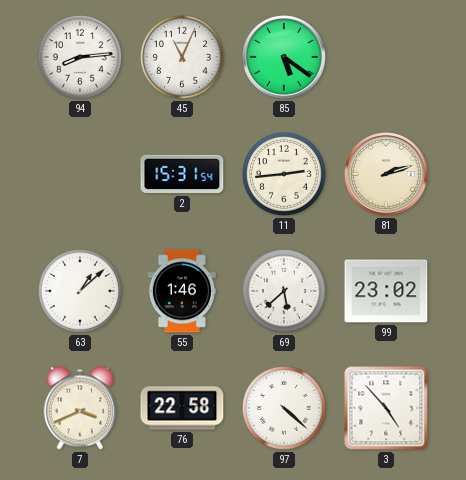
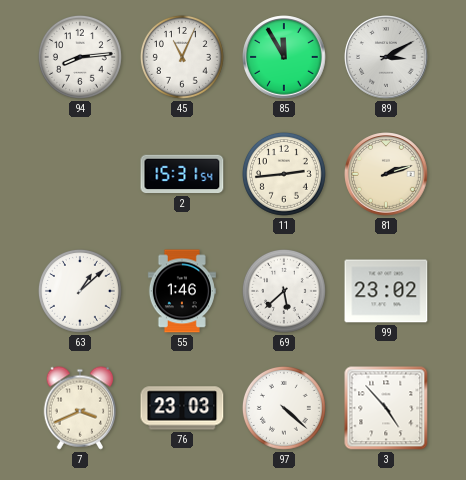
85: 5:21 -> 11:55 (284, 57)
89: none -> 3:10 (386, 57)
76: 22:58 -> 23:03 (182, 408)
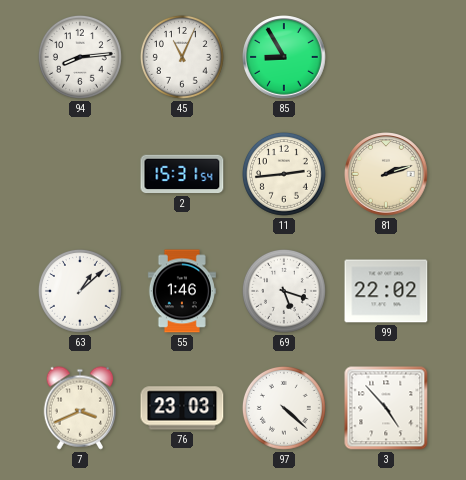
85: 11:55 -> 8:55 (284, 57)
89: 3:10 -> none (386, 57)
69: 5:38 -> 5:18 (284, 291)
99: 23:02 -> 22:02 (386, 291)
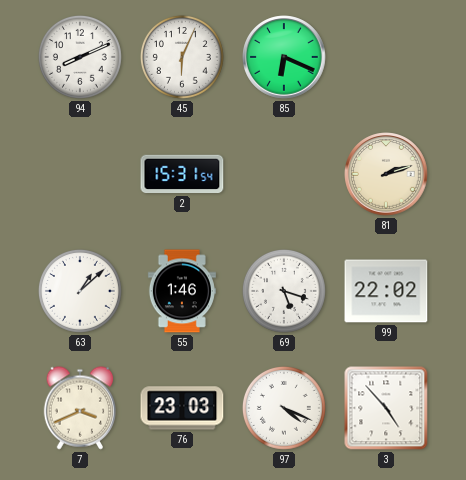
94: 8:14 -> 8:11 (80, 57)
45: 11:04 -> 6:04 (182, 57)
85: 8:55 -> 6:19 (284, 57)
11: 2:44 -> none (284, 174)
97: 4:22 -> 4:19 (284, 408)
